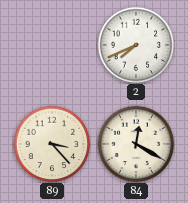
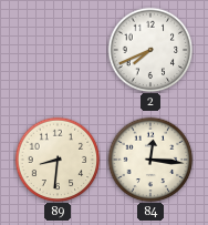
89: 3:23 -> 8:31 (58, 160)
84: 12:20 -> 12:16 (150, 160)
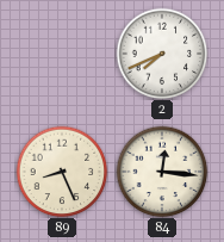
89: 8:31 -> 8:26 (62, 172)
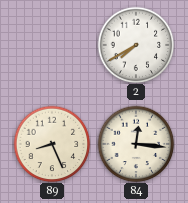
2: 7:41 -> 7:40 (136, 45)
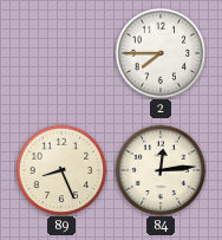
2: 7:40 -> 7:45 (161, 53)
84: 12:16 -> 12:14 (161, 170)
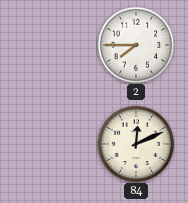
89: 8:26 -> none (61, 170)
84: 12:14 -> 12:11 (136, 144)
